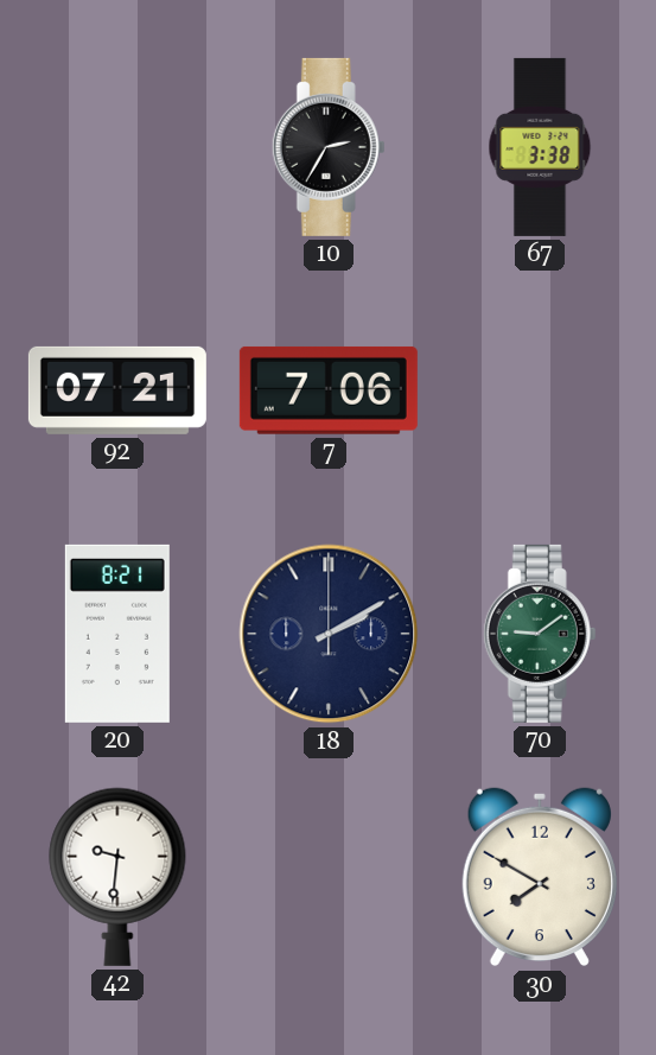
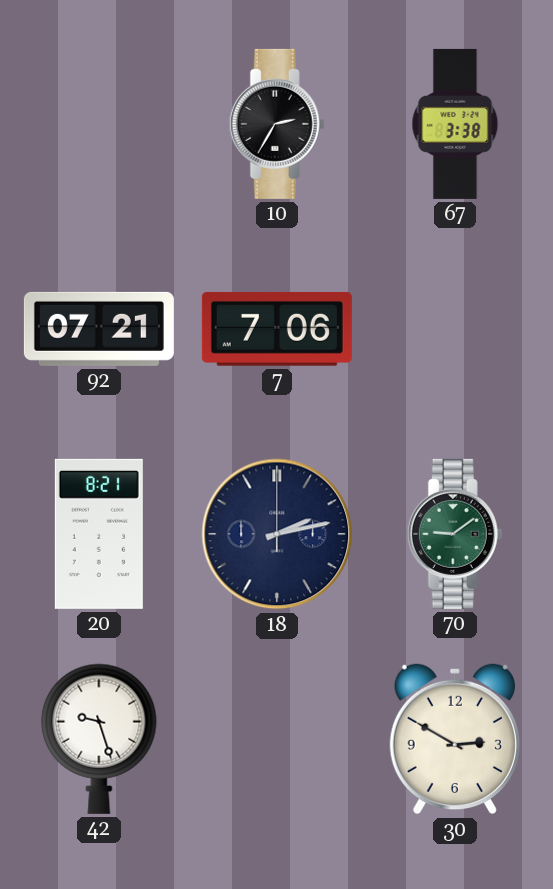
18: 2:10 -> 2:13 (277, 534)
42: 9:31 -> 9:27 (99, 739)
30: 7:50 -> 2:50 (455, 739)
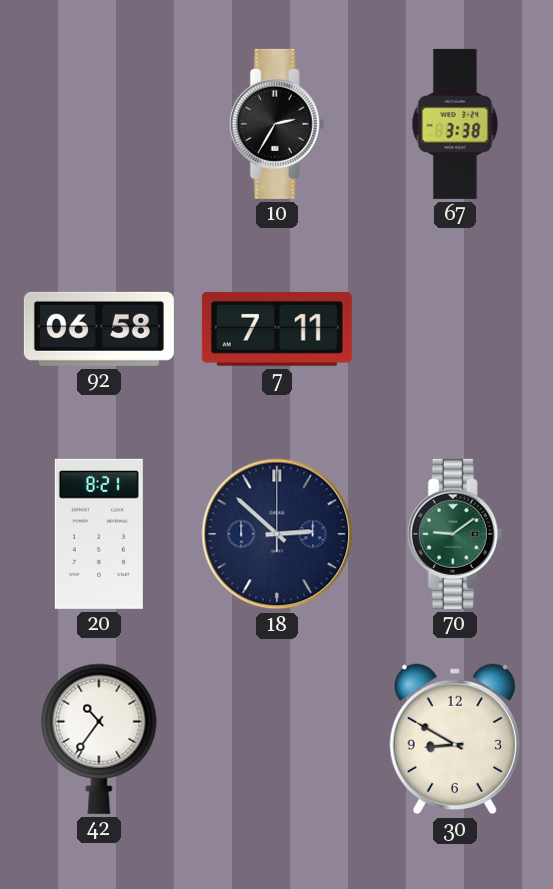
92: 07:21 -> 06:58 (99, 329)
7: 7:06 -> 7:11 (277, 329)
18: 2:13 -> 2:52 (277, 534)
42: 9:27 -> 10:36 (99, 739)
30: 2:50 -> 8:50 (455, 739)
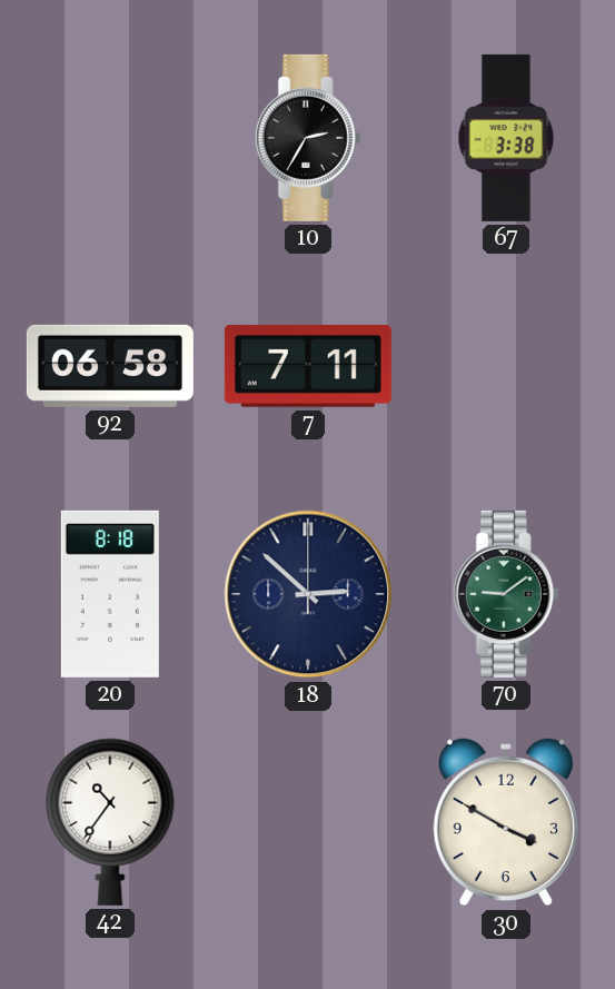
20: 8:21 -> 8:18 (110, 594)
30: 8:50 -> 3:50 (506, 822)
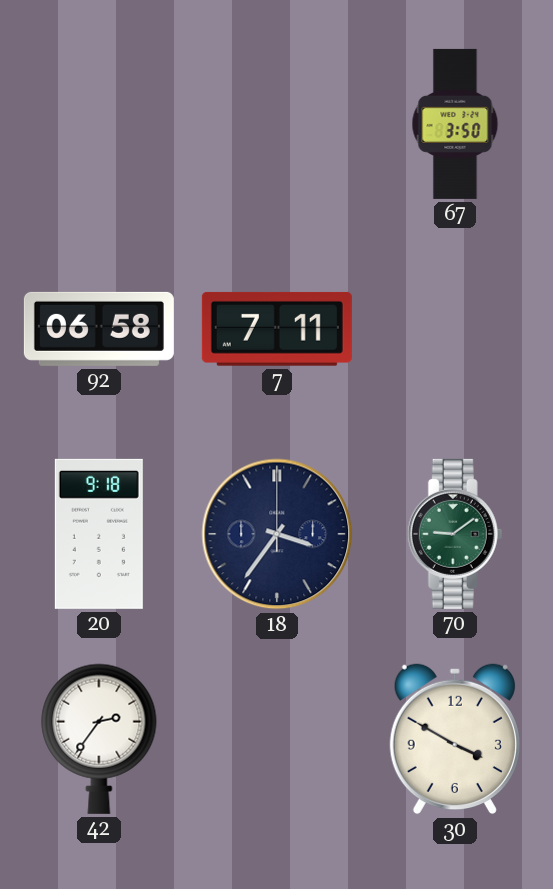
10: 2:35 -> none (308, 138)
67: 3:38 -> 3:50 (455, 124)
20: 8:18 -> 9:18 (99, 534)
18: 2:52 -> 3:36 (277, 534)
42: 10:36 -> 2:36 (99, 739)
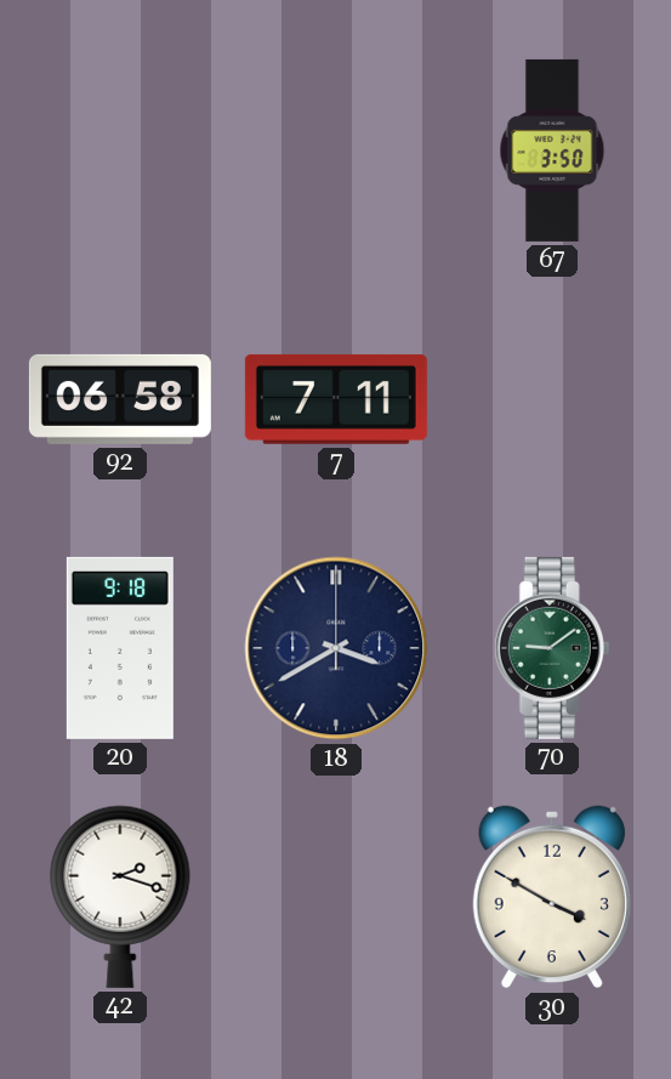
18: 3:36 -> 3:40 (336, 648)
42: 2:36 -> 2:18 (120, 897)
